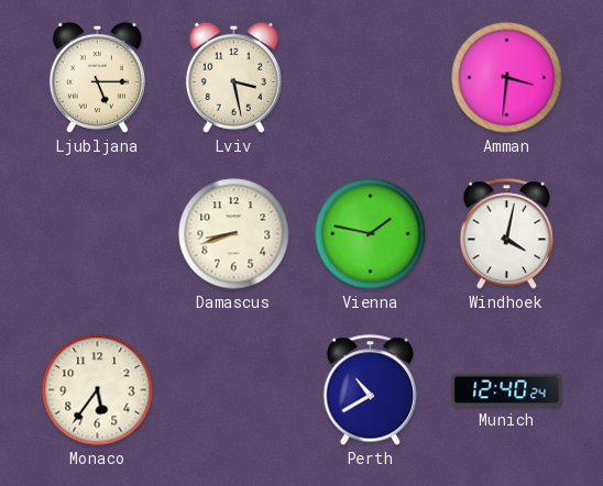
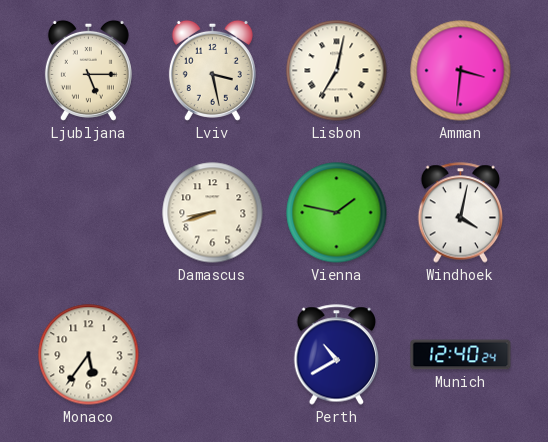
Lisbon: none -> 7:02 (337, 71)
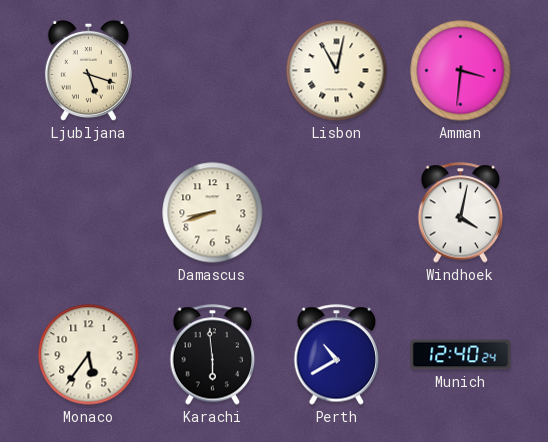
Ljubljana: 5:15 -> 5:18 (88, 70)
Lviv: 3:28 -> none (212, 70)
Lisbon: 7:02 -> 11:02 (337, 71)
Vienna: 1:47 -> none (337, 213)
Karachi: none -> 5:59 (213, 355)
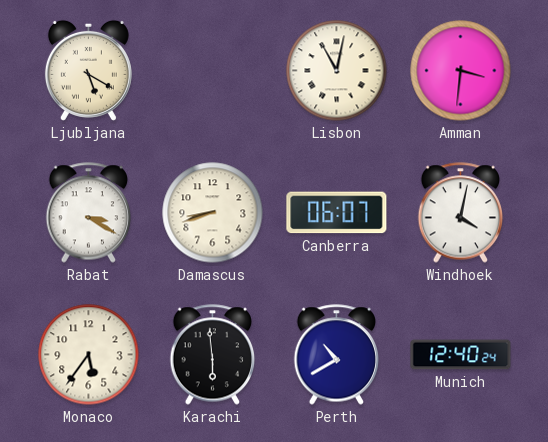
Ljubljana: 5:18 -> 5:20 (88, 70)
Rabat: none -> 3:20 (89, 213)
Canberra: none -> 06:07 (337, 213)
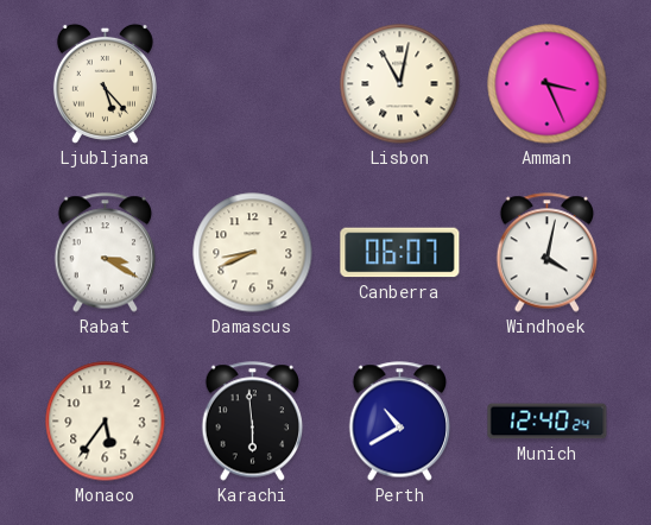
Ljubljana: 5:20 -> 5:23 (105, 83)
Amman: 3:31 -> 3:26 (548, 84)
Damascus: 8:42 -> 8:41 (253, 253)
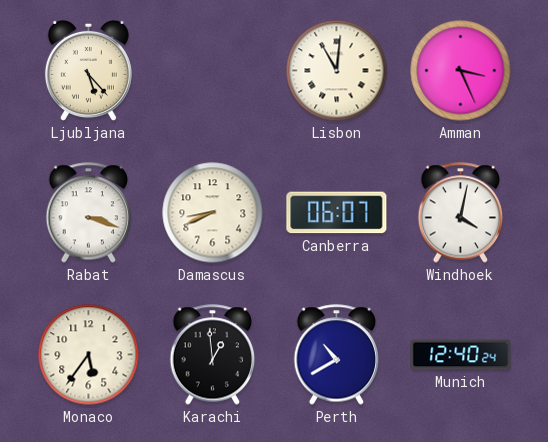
Lisbon: 11:02 -> 11:01 (337, 71)
Rabat: 3:20 -> 3:18 (89, 213)
Karachi: 5:59 -> 12:59 (213, 355)
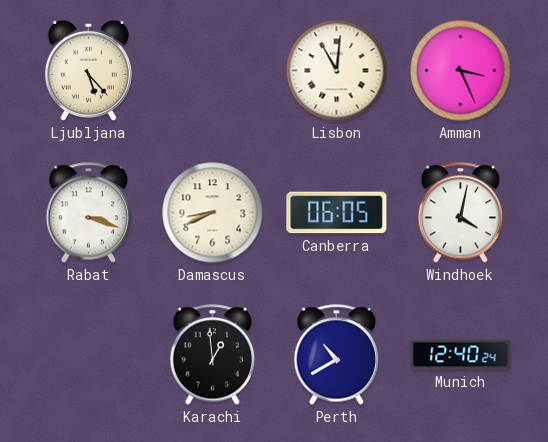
Canberra: 06:07 -> 06:05 (337, 213)
Monaco: 5:36 -> none (89, 355)
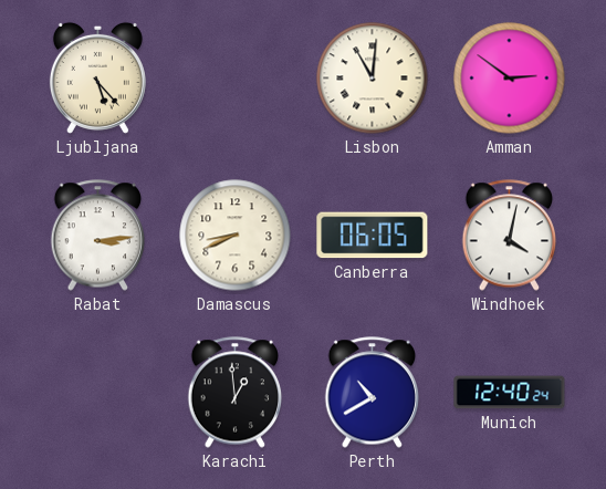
Amman: 3:26 -> 2:51 (510, 79)
Rabat: 3:18 -> 3:14 (98, 236)
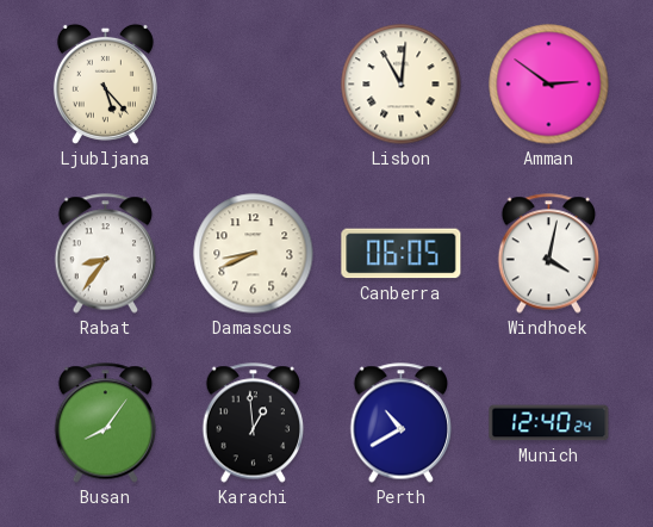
Rabat: 3:14 -> 8:36 (106, 254)
Busan: none -> 8:06 (106, 423)
